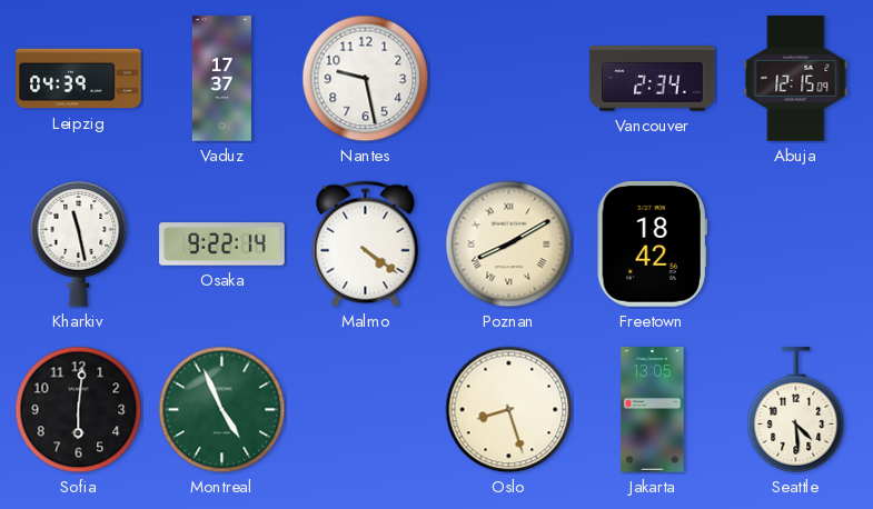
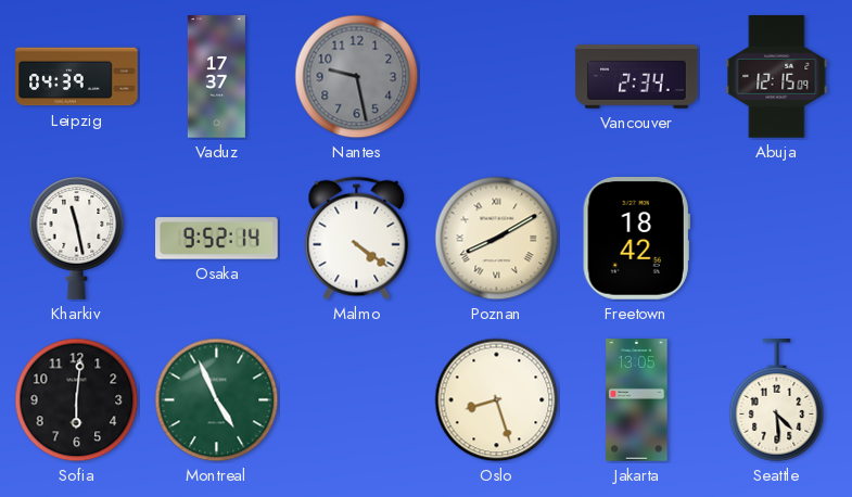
Nantes dial: white -> grey (357, 77)
Osaka: 9:22 -> 9:52 (217, 239)
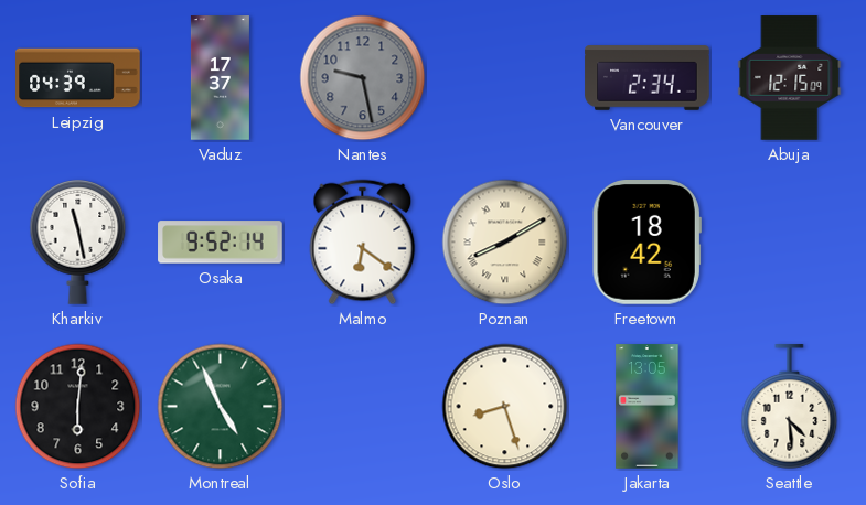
Malmo: 4:21 -> 6:21 (363, 243)
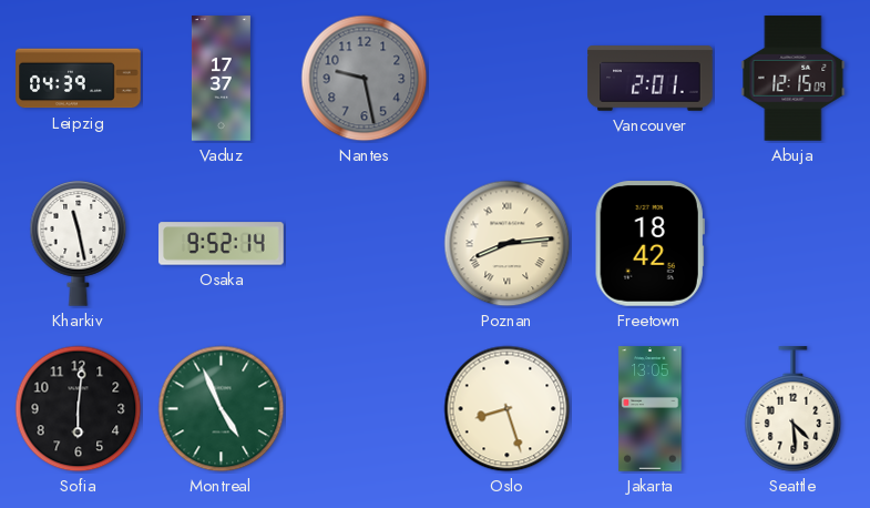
Vancouver: 2:34 -> 2:01 (651, 79)
Malmo: 6:21 -> none (363, 243)
Poznan: 8:10 -> 8:14 (508, 244)
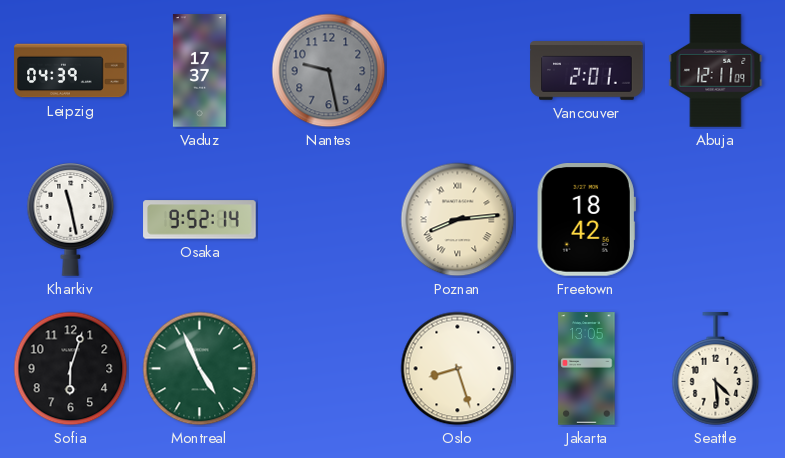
Abuja: 12:15 -> 12:11 (716, 71)
Sofia: 6:01 -> 6:03 (71, 369)
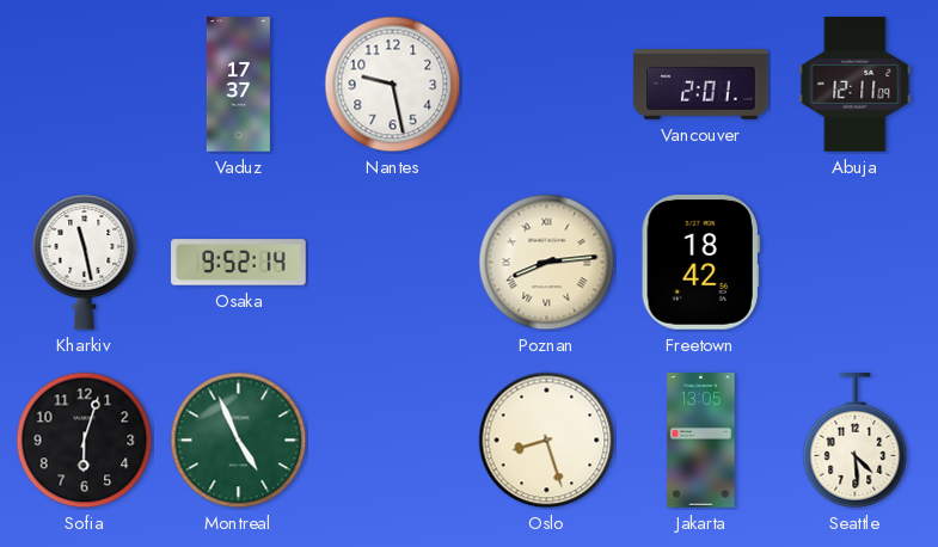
Leipzig: 04:39 -> none (71, 71)
Nantes dial: grey -> white (393, 85)
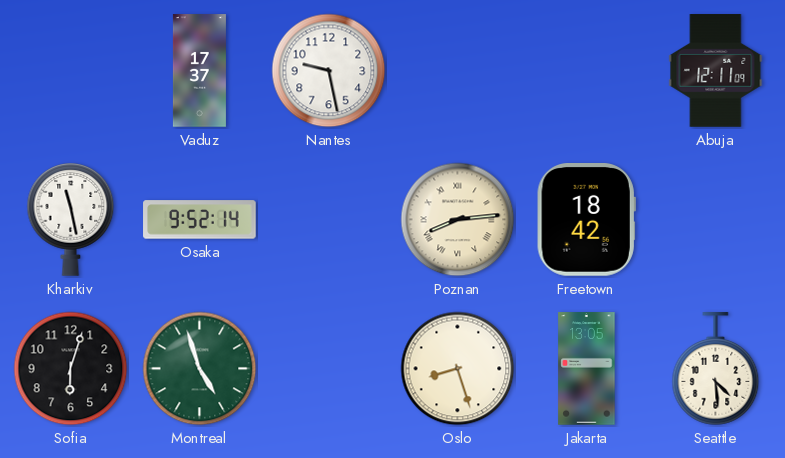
Vancouver: 2:01 -> none (701, 85)
Montreal: 4:56 -> 4:57 (200, 369)
